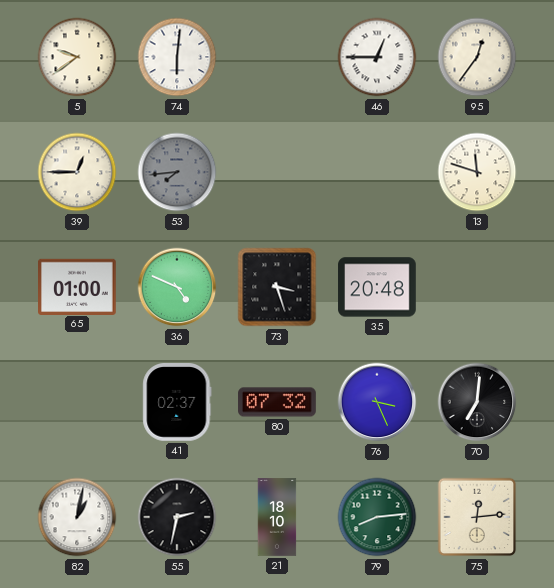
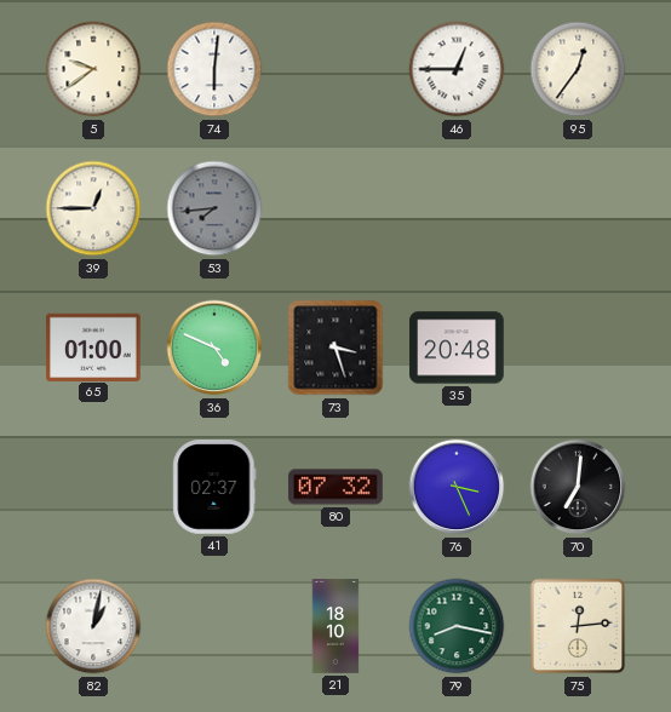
13: 11:48 -> none (477, 172)
55: 2:32 -> none (177, 517)
79: 8:14 -> 8:17 (457, 626)
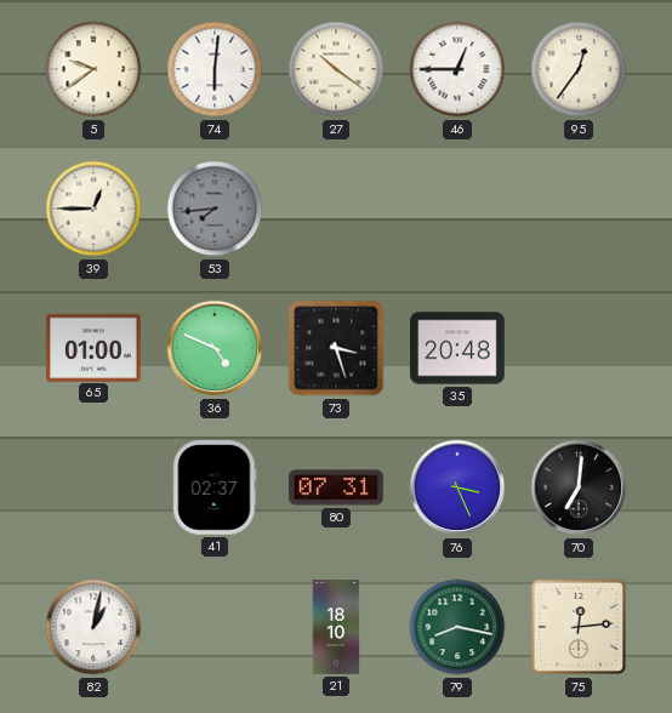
27: none -> 10:21 (336, 69)
80: 07:32 -> 07:31 (336, 487)
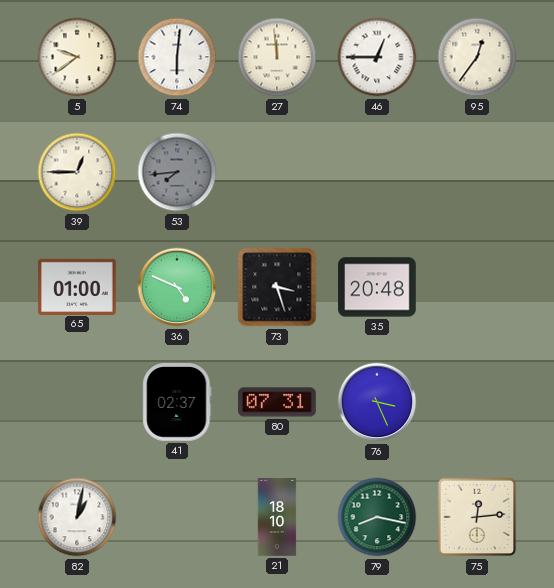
27: 10:21 -> 11:59 (277, 57)
70: 7:01 -> none (579, 487)
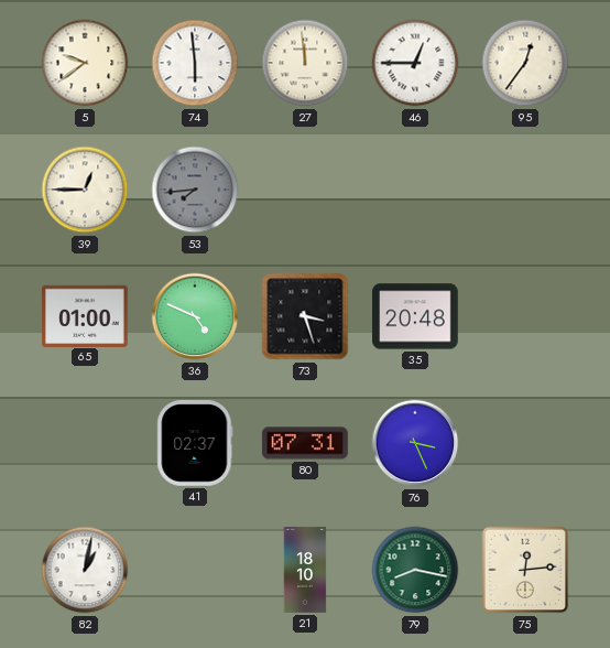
74: 6:01 -> 5:59 (195, 63)
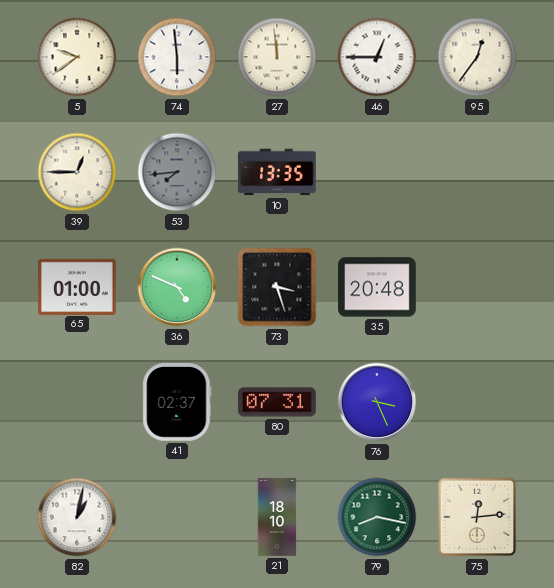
10: none -> 13:35 (278, 172)
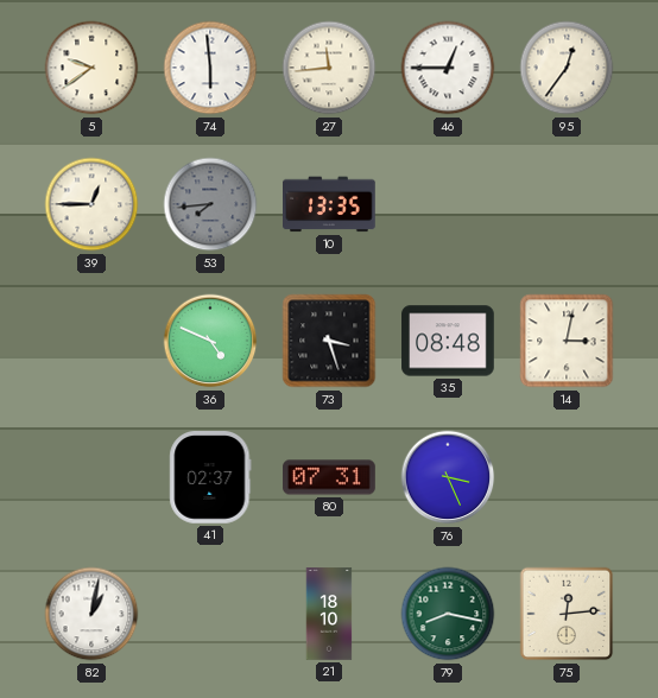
27: 11:59 -> 11:44 (329, 68)
65: 01:00 -> none (78, 286)
35: 20:48 -> 08:48 (448, 341)
14: none -> 3:02 (567, 341)
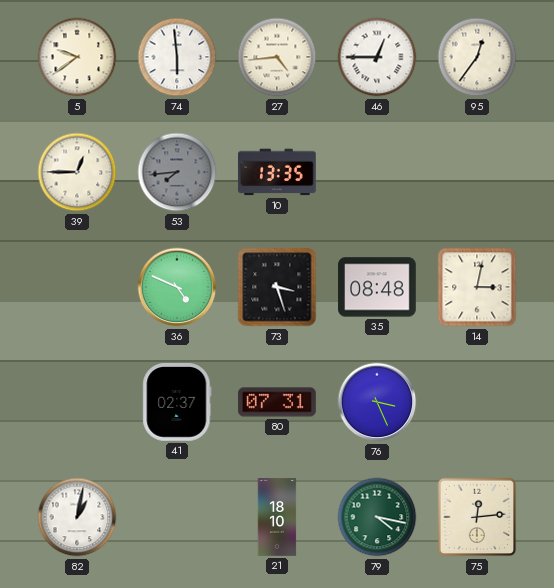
27: 11:44 -> 4:44 (277, 57)
79: 8:17 -> 4:17 (377, 517)
